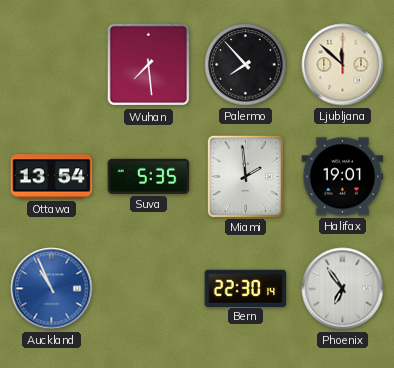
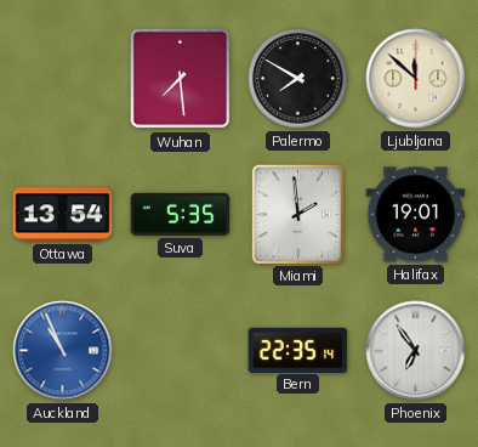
Palermo: 7:53 -> 7:50 (298, 79)
Bern: 22:30 -> 22:35 (298, 350)
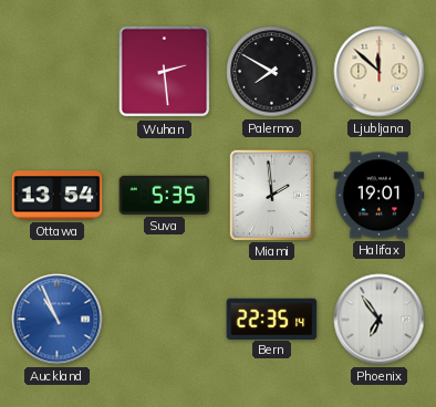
Wuhan: 7:29 -> 2:29 (165, 72)
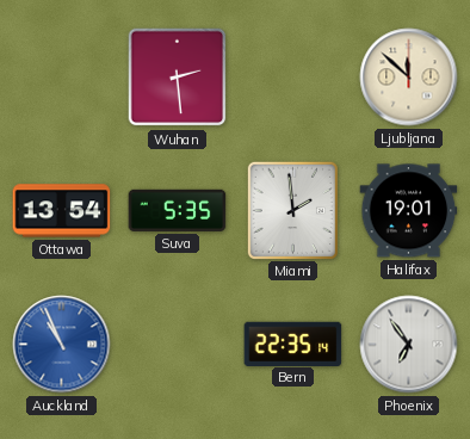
Palermo: 7:50 -> none (272, 72)
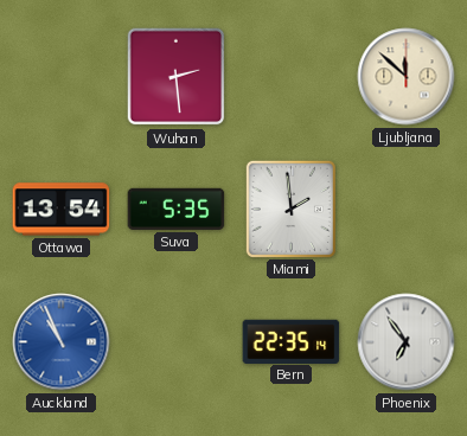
Halifax: 19:01 -> none (409, 211)
